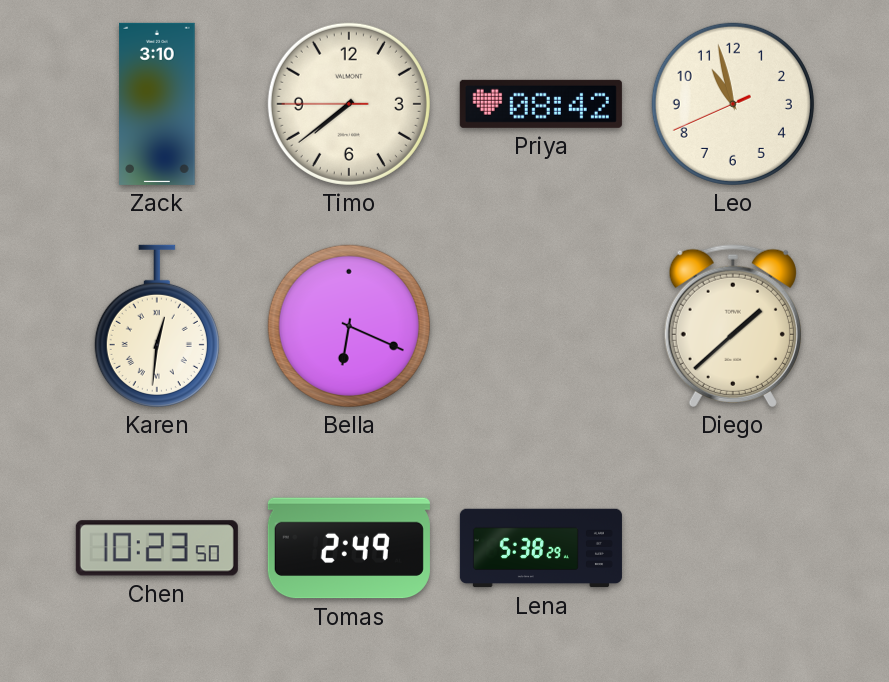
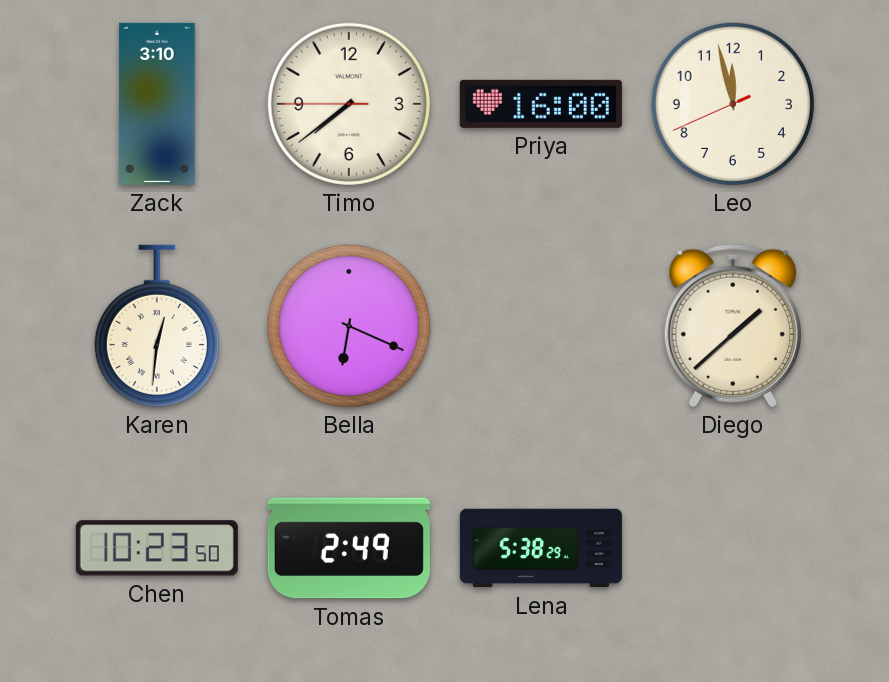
Priya: 08:42 -> 16:00 (541, 104)
Leo: 10:57 -> 11:57 (733, 104)
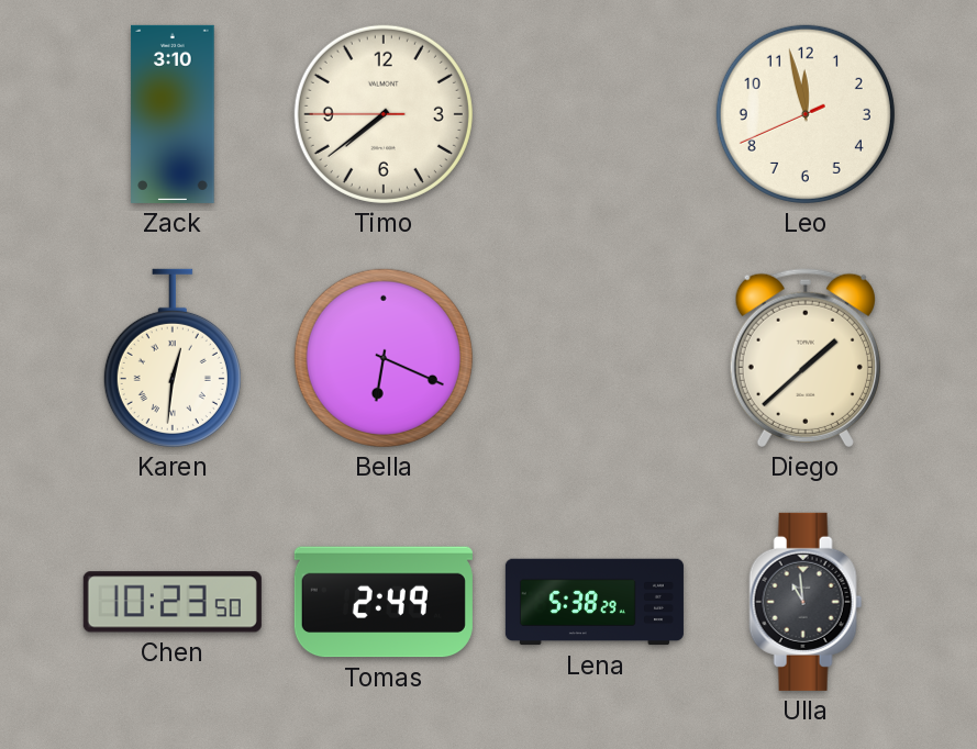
Priya: 16:00 -> none (541, 104)
Ulla: none -> 10:59 (806, 602)
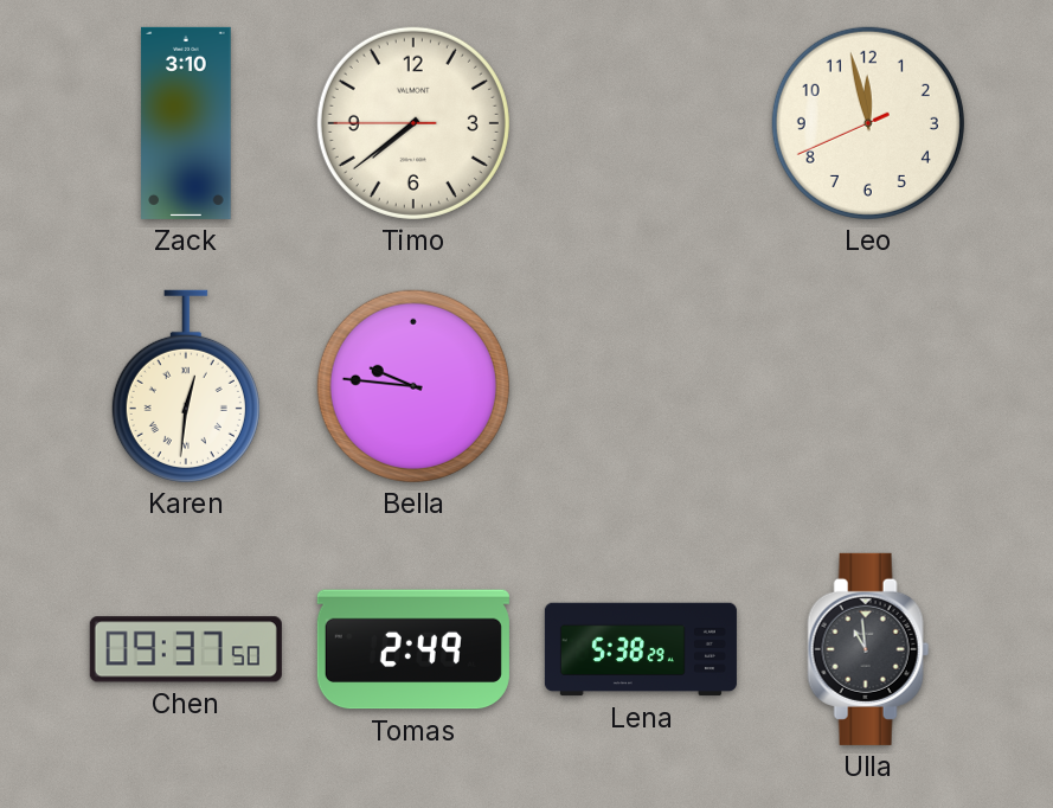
Bella: 6:19 -> 9:46 (413, 386)
Diego: 1:38 -> none (806, 358)
Chen: 10:23 -> 09:37 (186, 649)
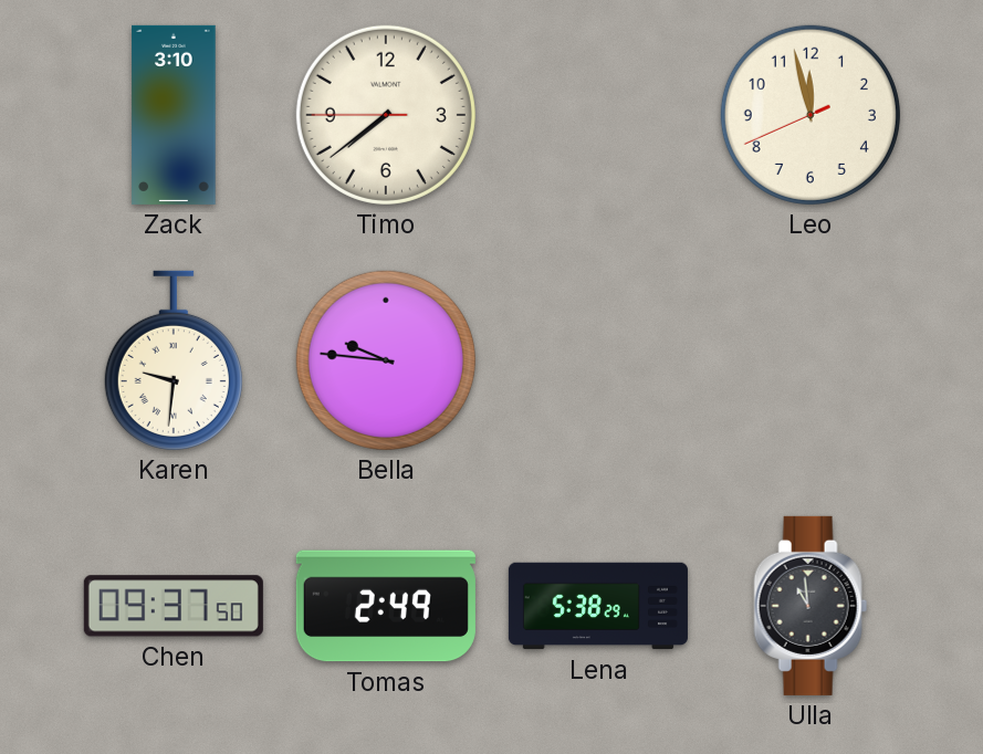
Karen: 12:31 -> 9:31 (174, 360)
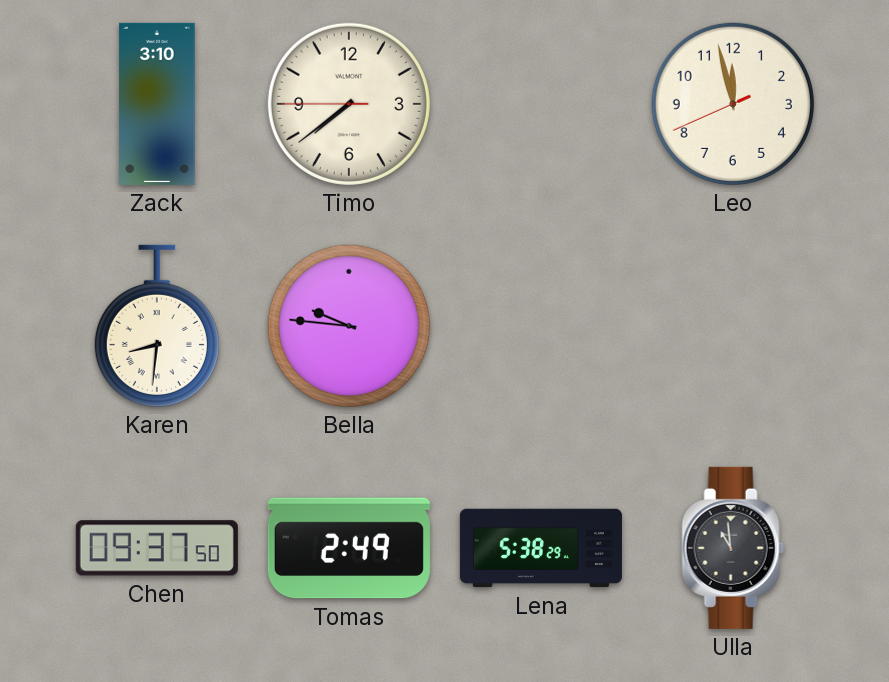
Karen: 9:31 -> 8:31 (157, 326)
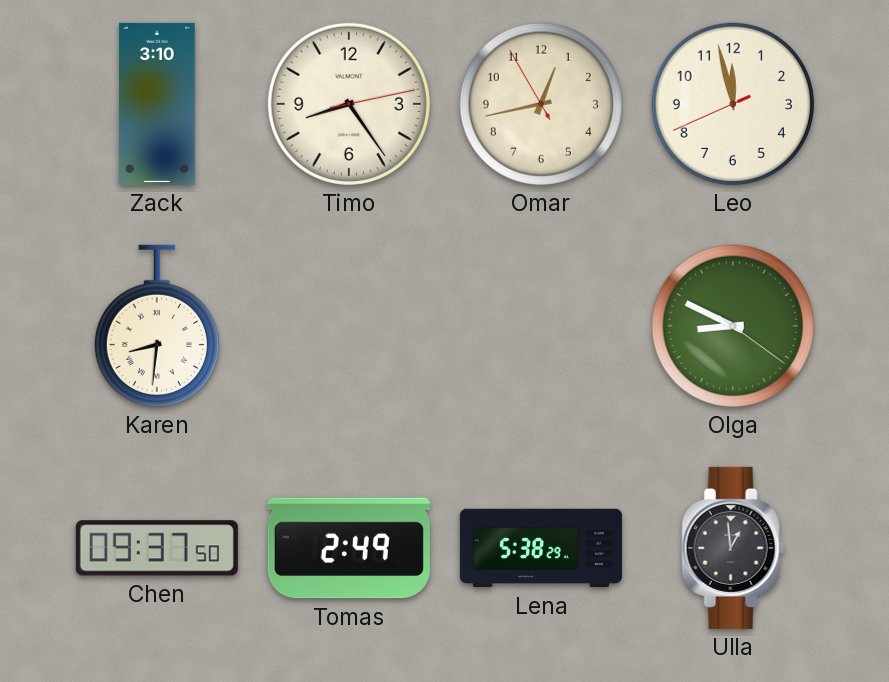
Timo: 7:38 -> 8:24 (349, 104)
Omar: none -> 12:42 (541, 104)
Bella: 9:46 -> none (349, 326)
Olga: none -> 8:49 (733, 326)
Ulla: 10:59 -> 12:59 (733, 548)
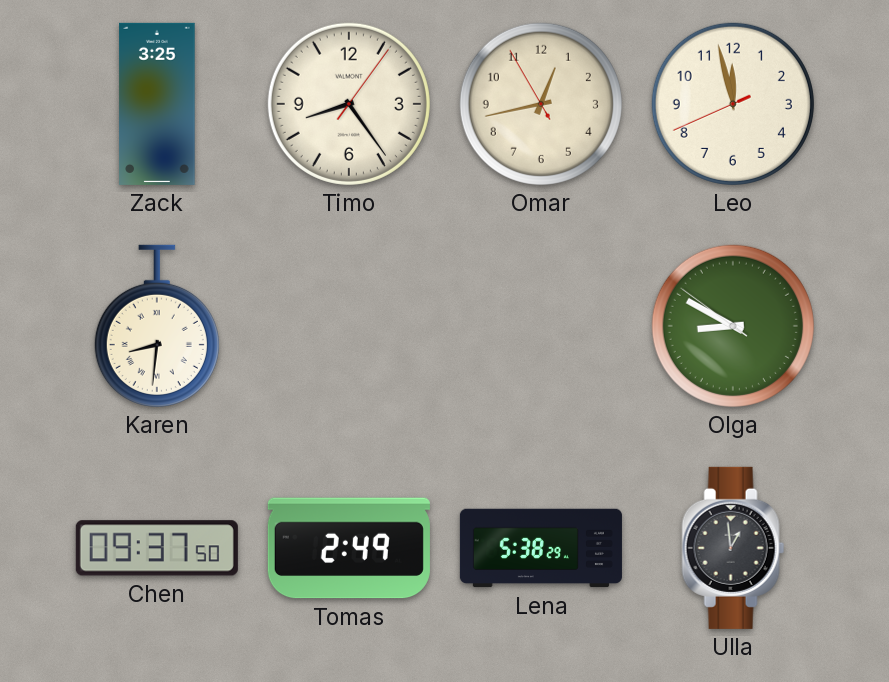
Zack: 3:10 -> 3:25 (157, 104)
Timo: 8:24:13 -> 8:24:06 (349, 104)
Olga: 8:49:21 -> 8:49:51 (733, 326)
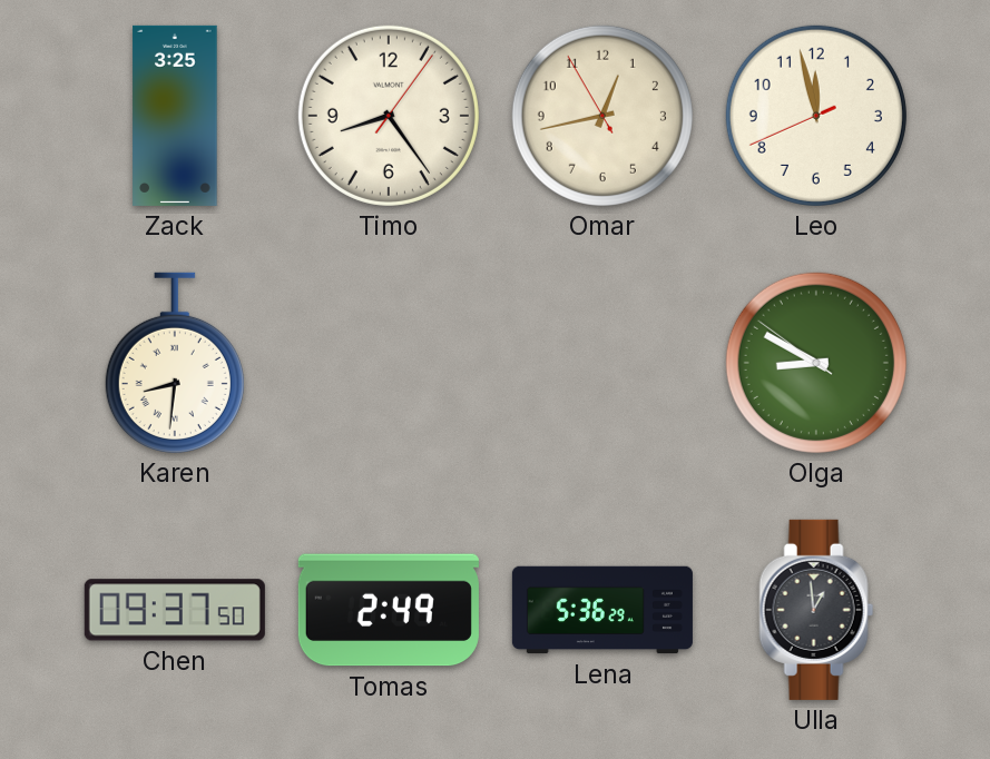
Lena: 5:38 -> 5:36 (602, 610)
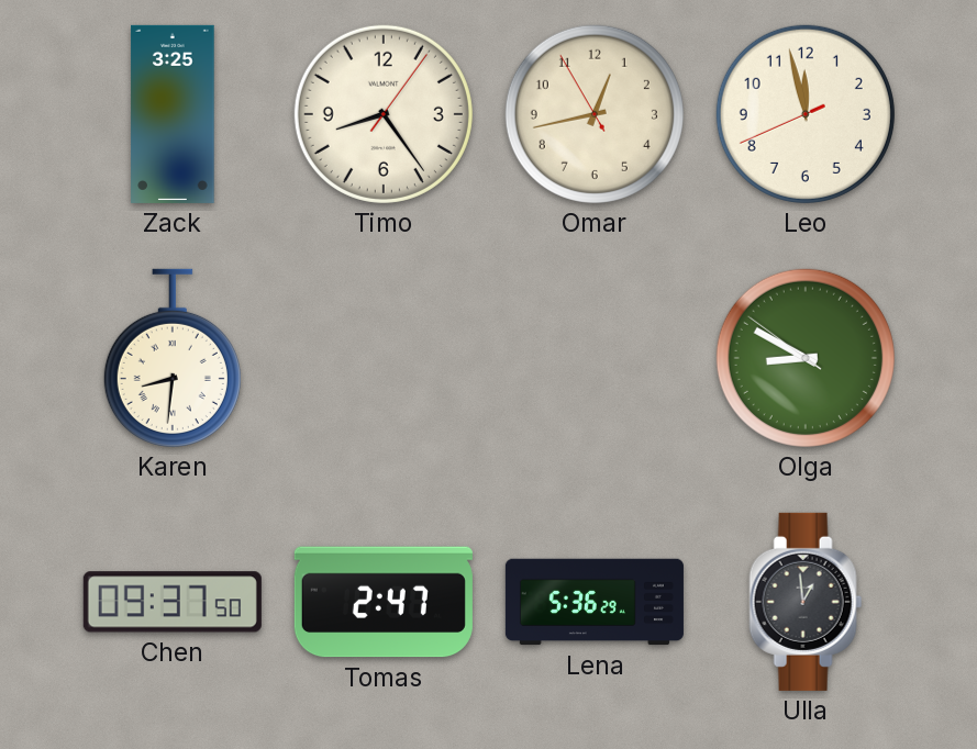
Tomas: 2:49 -> 2:47 (384, 602)
